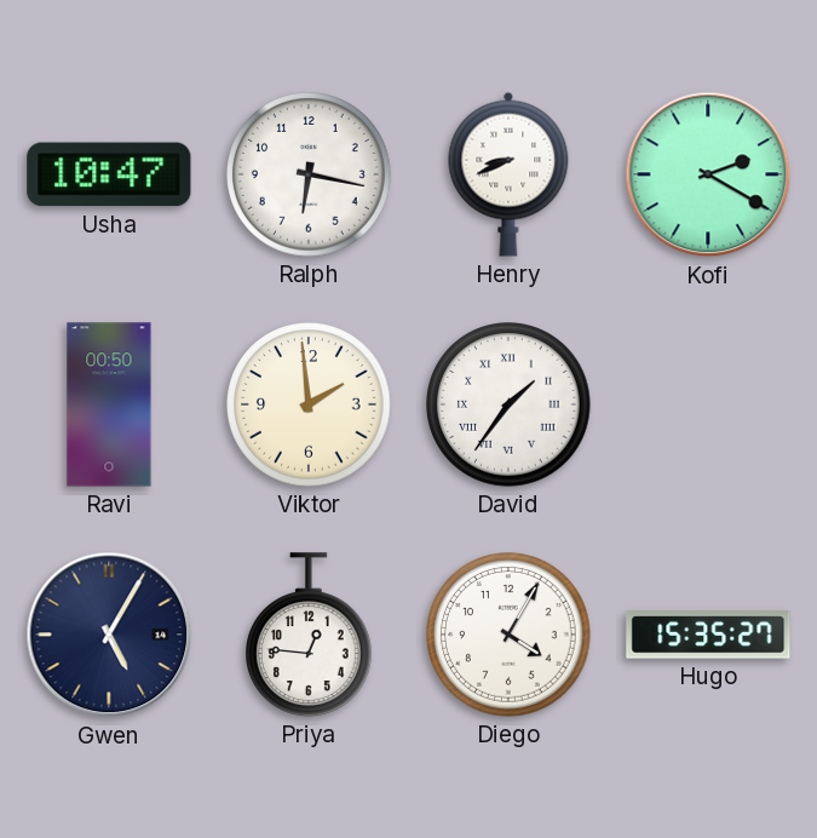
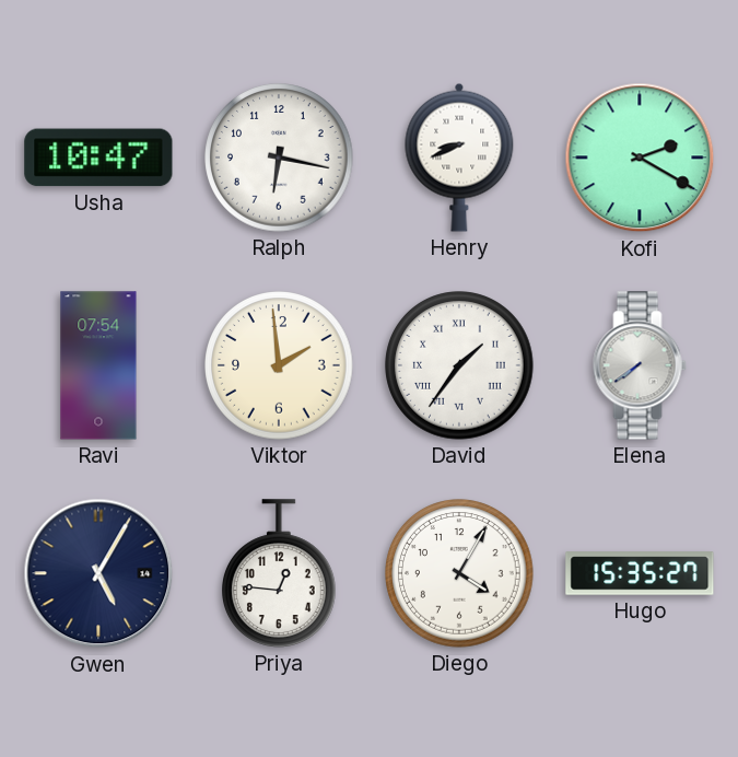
Ravi: 00:50 -> 07:54 (98, 365)
Elena: none -> 7:39 (640, 365)
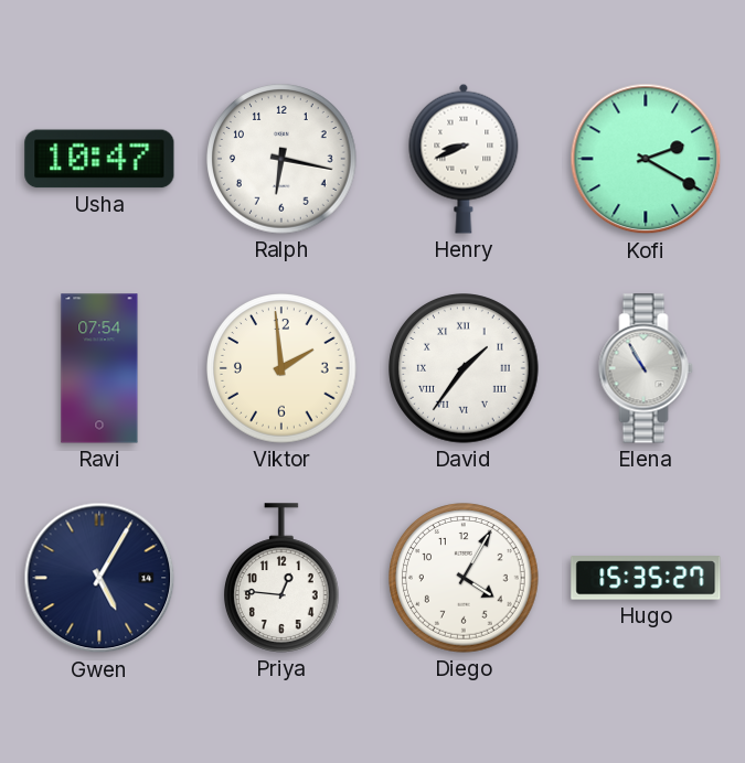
Elena: 7:39 -> 10:55 (646, 368)
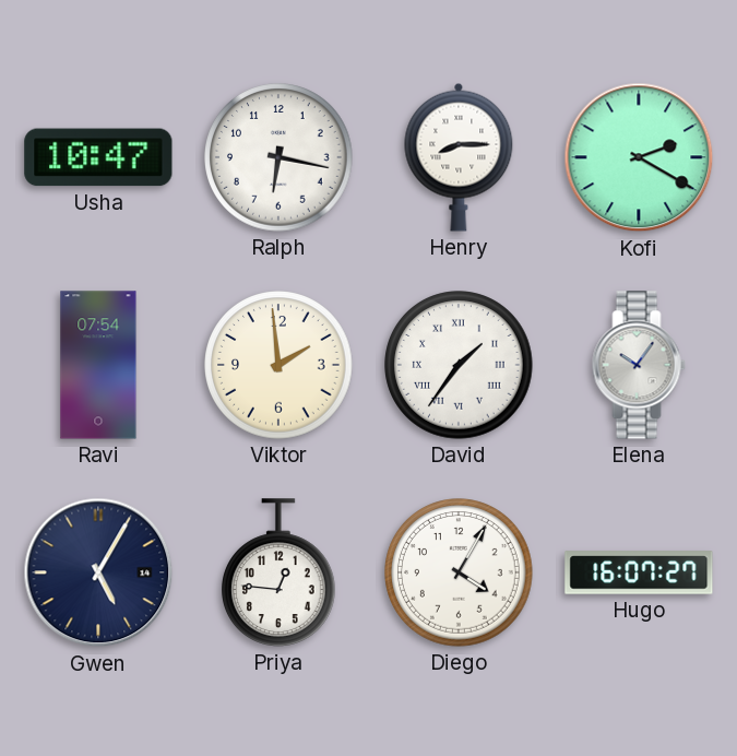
Henry: 8:41 -> 8:15 (459, 157)
Elena: 10:55 -> 10:06 (639, 365)
Hugo: 15:35 -> 16:07 (639, 572)
